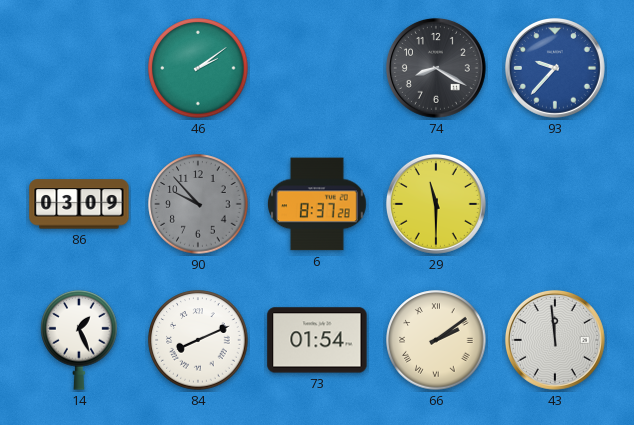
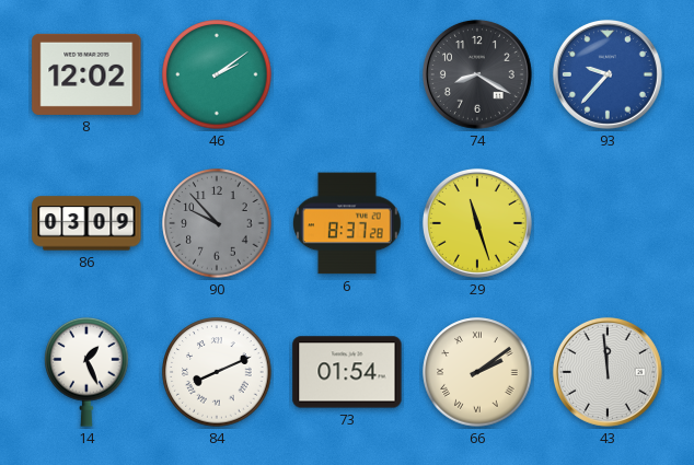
8: none -> 12:02 (86, 74)
29: 11:30 -> 11:27 (477, 223)
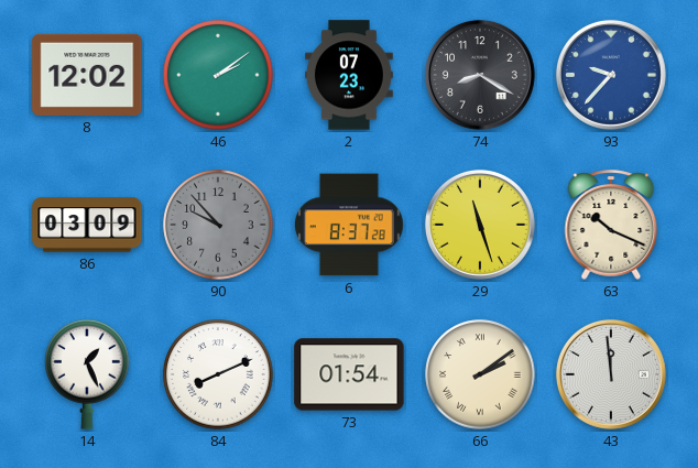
2: none -> 07:23 (350, 75)
63: none -> 10:19 (611, 225)
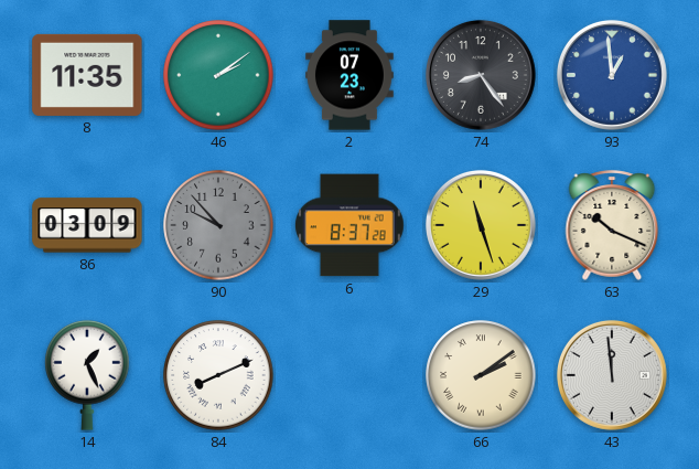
8: 12:02 -> 11:35 (87, 75)
74: 8:20 -> 8:24 (481, 75)
93: 9:37 -> 12:59 (612, 75)
73: 01:54 -> none (349, 374)
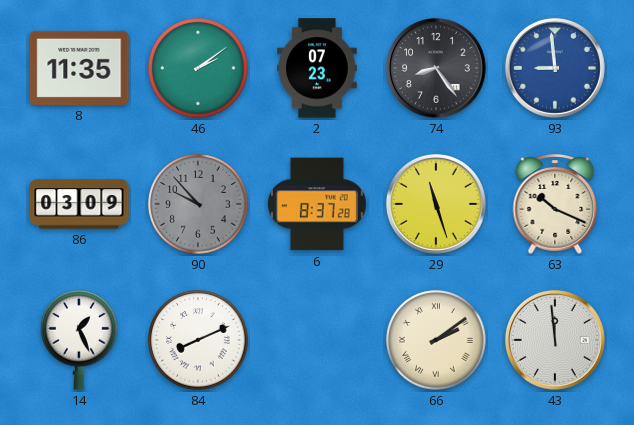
93: 12:59 -> 8:59 (555, 68)
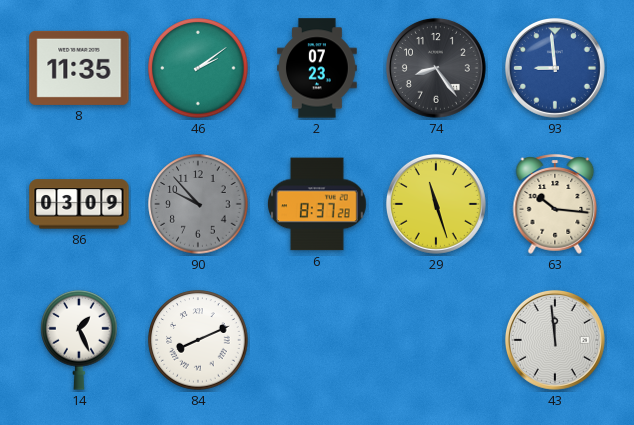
63: 10:19 -> 10:16 (555, 204)
66: 2:09 -> none (436, 340)
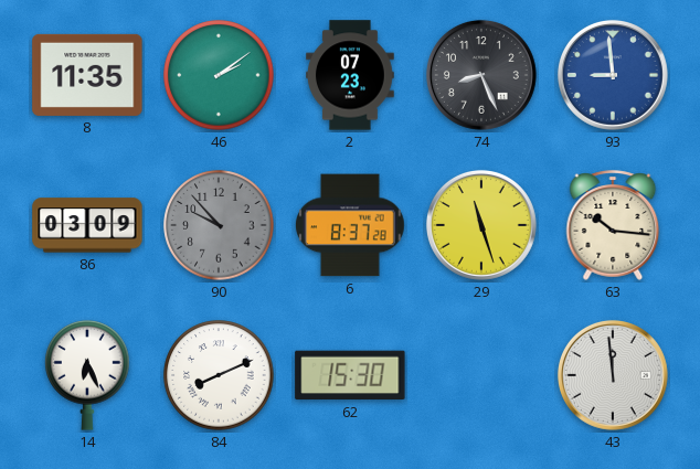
74: 8:24 -> 8:26 (481, 75)
14: 1:26 -> 6:26 (87, 375)
62: none -> 15:30 (350, 375)
